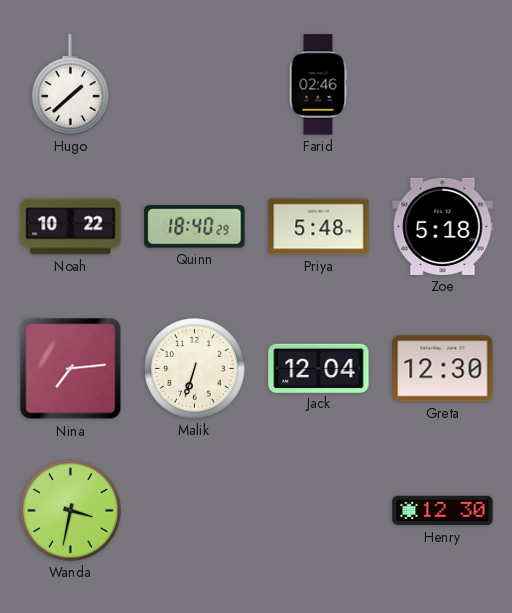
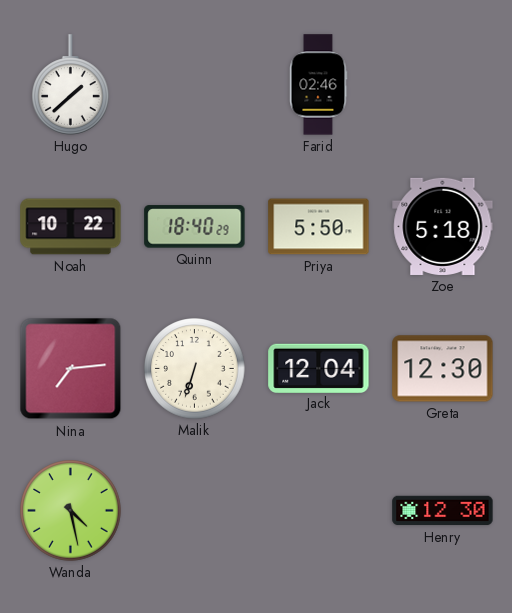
Priya: 5:48 -> 5:50 (319, 227)
Wanda: 3:32 -> 4:28 (71, 511)
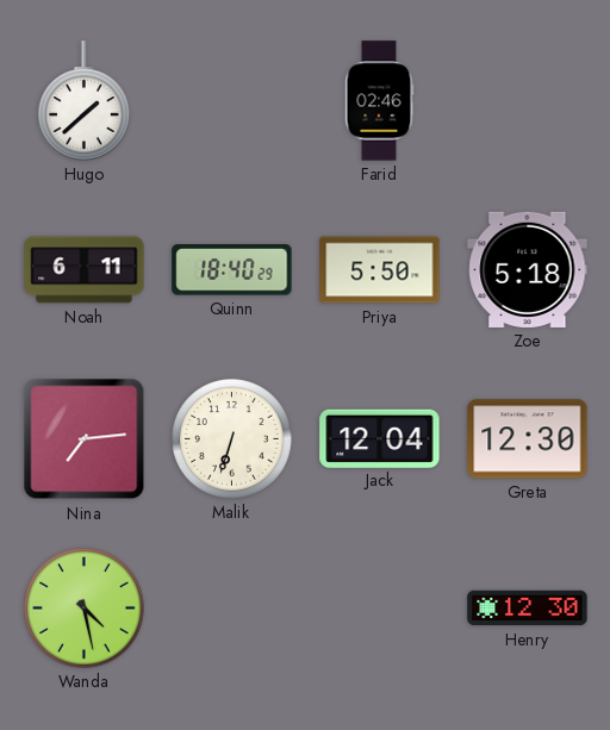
Noah: 10:22 -> 6:11 (85, 270)
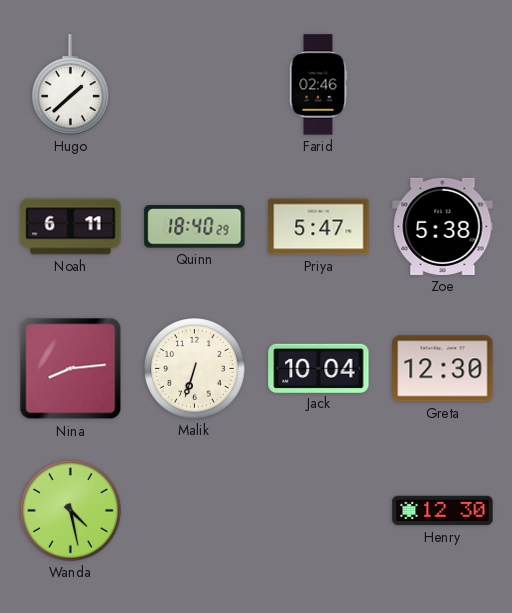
Priya: 5:50 -> 5:47 (319, 227)
Zoe: 5:18 -> 5:38 (443, 226)
Nina: 7:14 -> 8:14 (71, 369)
Jack: 12:04 -> 10:04 (319, 368)
